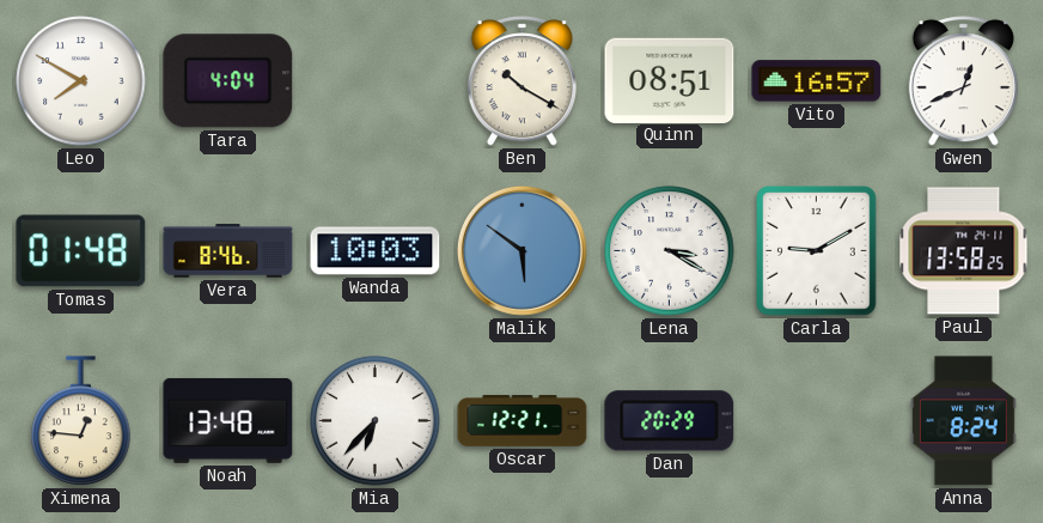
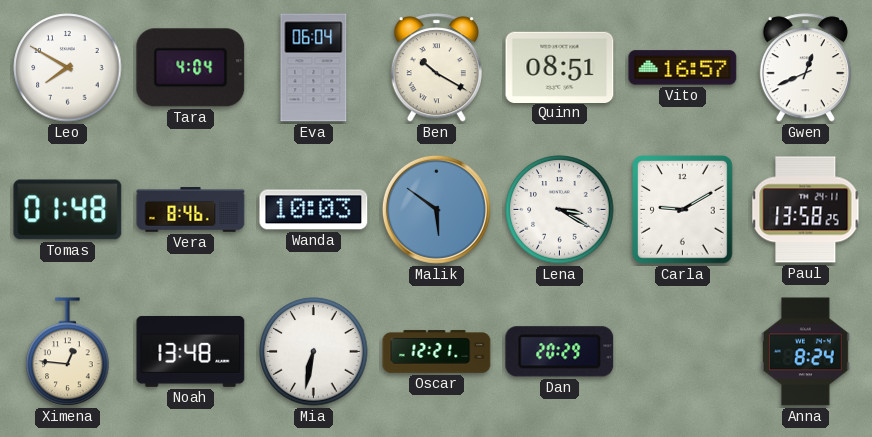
Eva: none -> 06:04 (314, 68)
Mia: 6:37 -> 6:32 (314, 352)
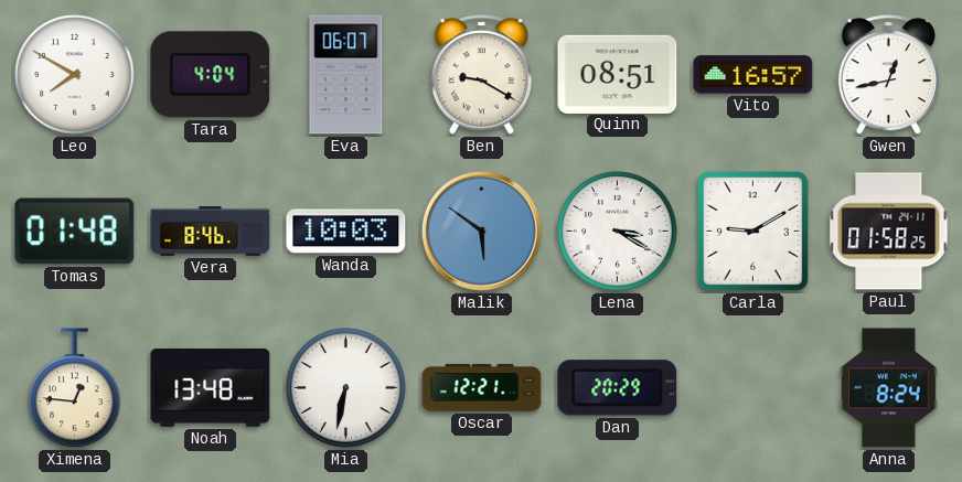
Eva: 06:04 -> 06:07 (346, 75)
Ben: 10:20 -> 9:20 (481, 75)
Gwen: 12:41 -> 12:43 (888, 75)
Paul: 13:58 -> 01:58 (889, 232)
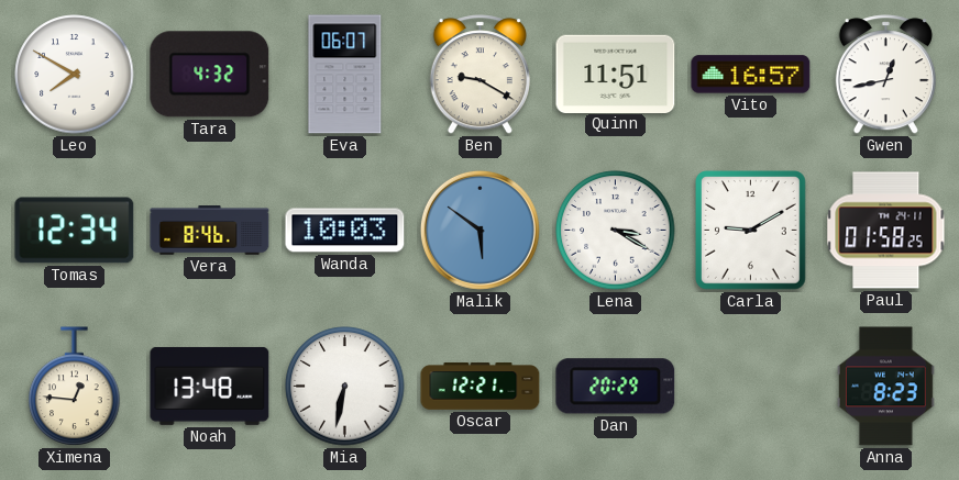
Tara: 4:04 -> 4:32 (210, 75)
Quinn: 08:51 -> 11:51 (616, 74)
Tomas: 01:48 -> 12:34 (75, 231)
Anna: 8:24 -> 8:23 (885, 387)
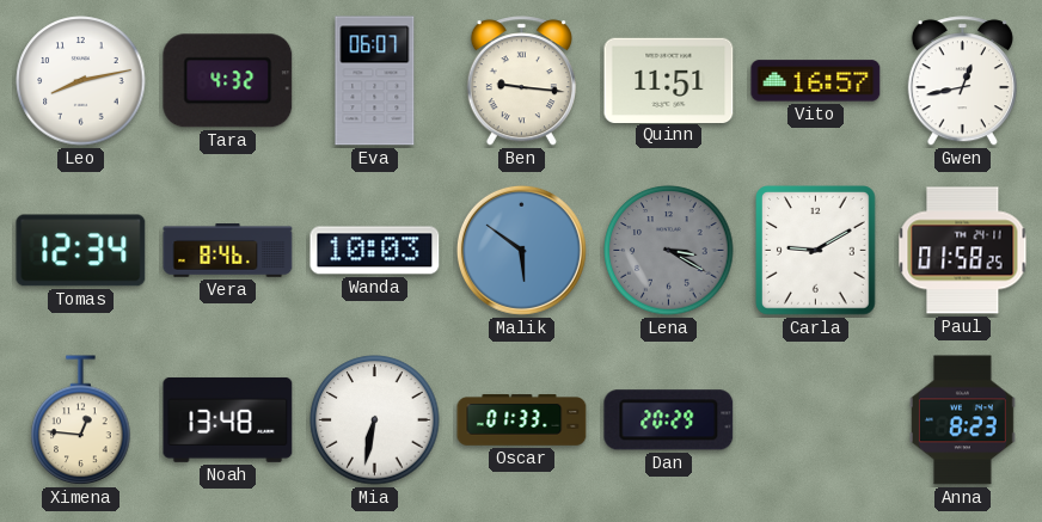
Leo: 7:50 -> 8:13 (81, 81)
Ben: 9:20 -> 9:16 (521, 81)
Lena dial: white -> grey (669, 251)
Oscar: 12:21 -> 01:33 (522, 420)
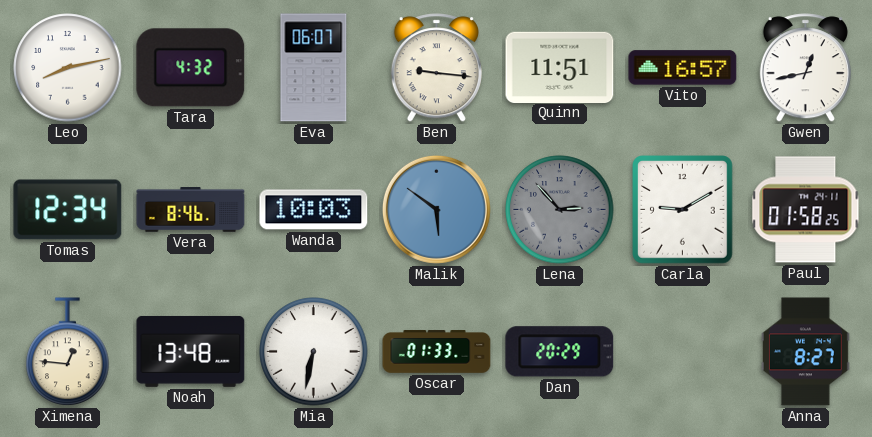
Lena: 3:20 -> 2:53 (560, 210)
Anna: 8:23 -> 8:27 (805, 352)
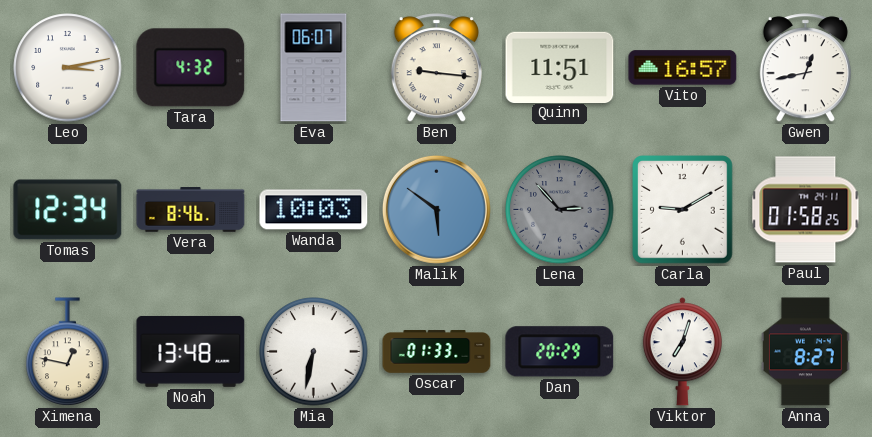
Leo: 8:13 -> 3:13 (68, 68)
Ximena: 12:46 -> 12:47 (68, 352)
Viktor: none -> 7:03 (682, 352)
